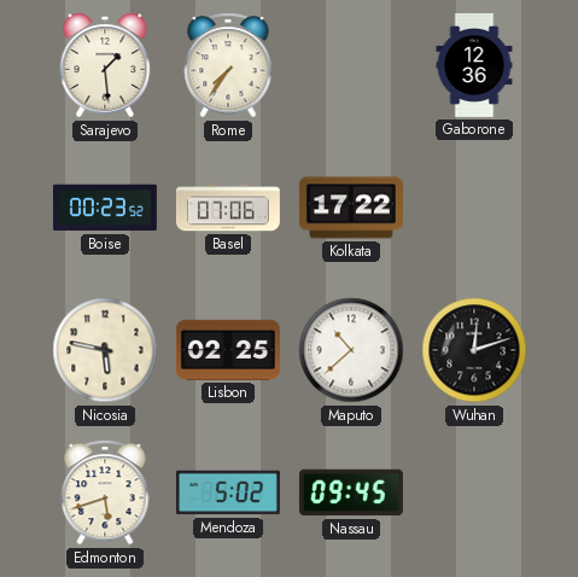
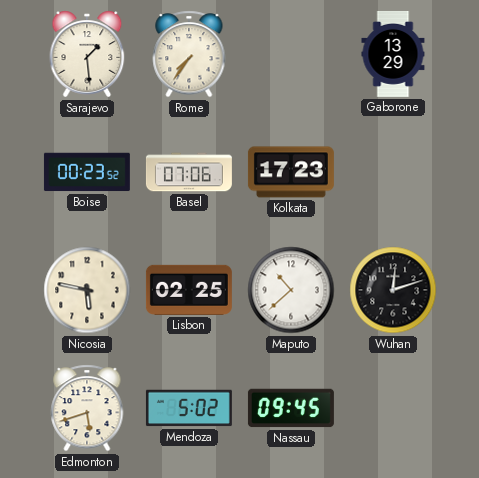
Gaborone: 12:36 -> 13:29 (393, 54)
Kolkata: 17:22 -> 17:23 (291, 172)
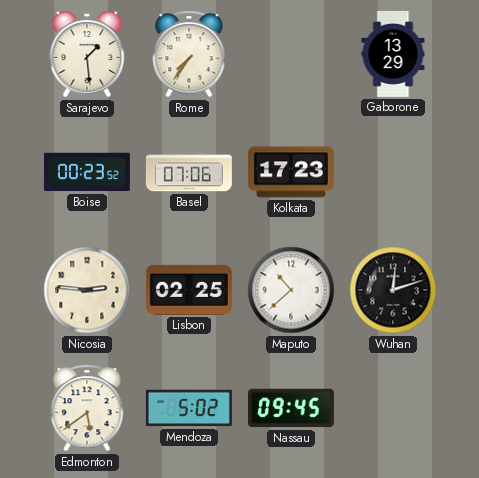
Nicosia: 5:47 -> 2:46 (87, 290)
Edmonton: 5:42 -> 5:39 (87, 408)
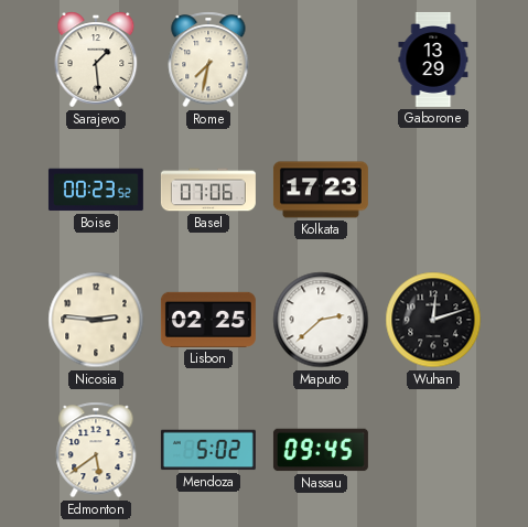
Rome: 7:36 -> 7:32 (208, 60)
Maputo: 10:38 -> 2:38 (321, 320)
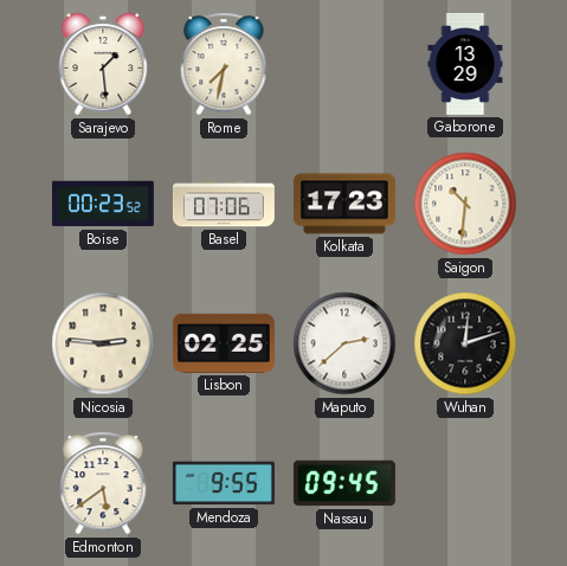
Saigon: none -> 10:31 (465, 204)
Mendoza: 5:02 -> 9:55 (224, 483)
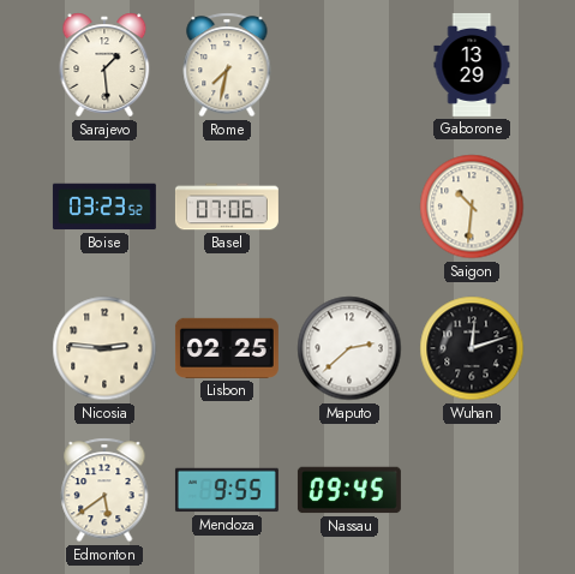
Boise: 00:23 -> 03:23 (104, 207)
Kolkata: 17:23 -> none (344, 204)
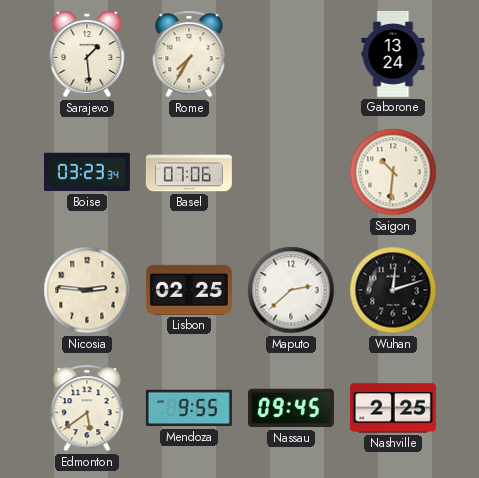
Rome: 7:32 -> 7:35 (189, 54)
Gaborone: 13:29 -> 13:24 (393, 54)
Boise: 03:23:52 -> 03:23:34 (87, 172)
Nashville: none -> 2:25 (393, 408)
